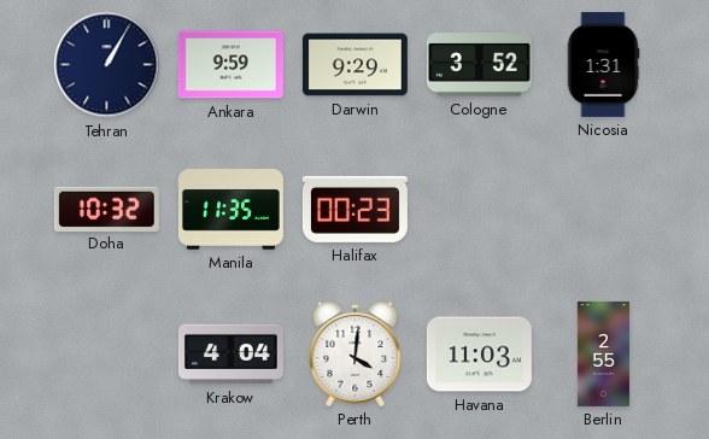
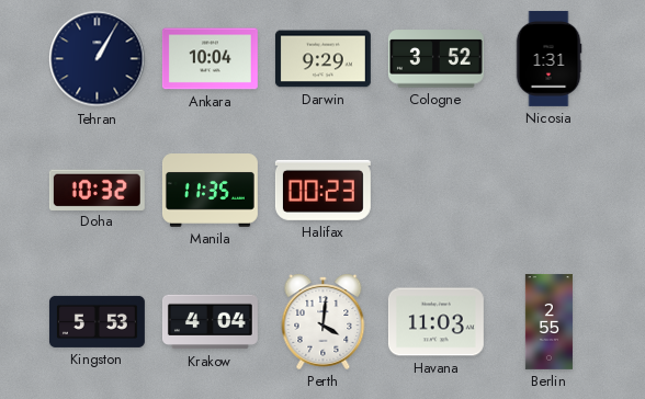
Ankara: 9:59 -> 10:04 (210, 59)
Kingston: none -> 5:53 (97, 321)
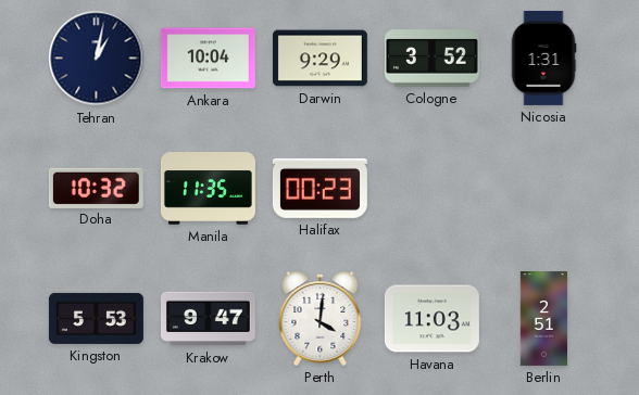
Tehran: 1:05 -> 1:02 (97, 59)
Krakow: 4:04 -> 9:47 (208, 319)
Berlin: 2:55 -> 2:51 (543, 318)
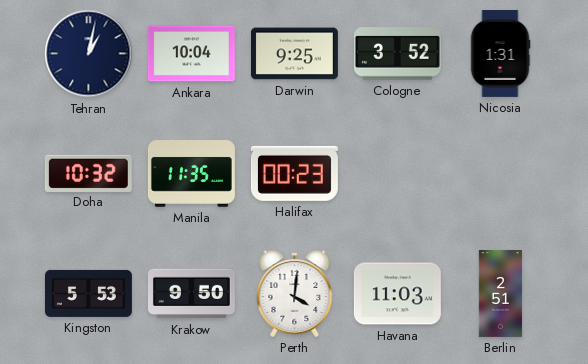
Darwin: 9:29 -> 9:25 (294, 54)
Krakow: 9:47 -> 9:50 (191, 294)
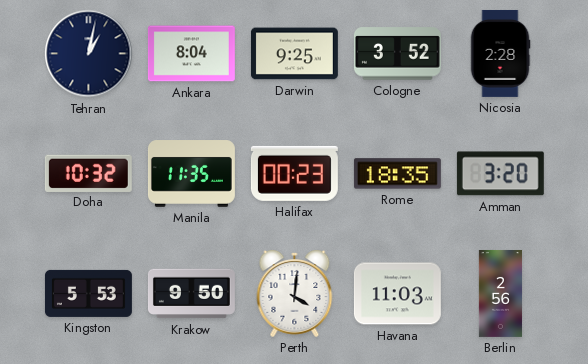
Ankara: 10:04 -> 8:04 (191, 54)
Nicosia: 1:31 -> 2:28 (500, 53)
Rome: none -> 18:35 (397, 174)
Amman: none -> 3:20 (500, 174)
Berlin: 2:51 -> 2:56 (500, 293)
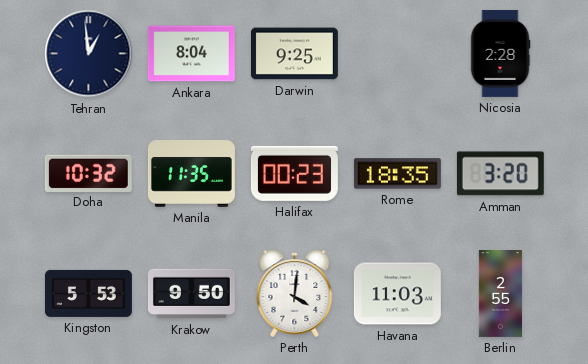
Tehran: 1:02 -> 12:59 (89, 54)
Cologne: 3:52 -> none (397, 54)
Berlin: 2:56 -> 2:55 (500, 293)
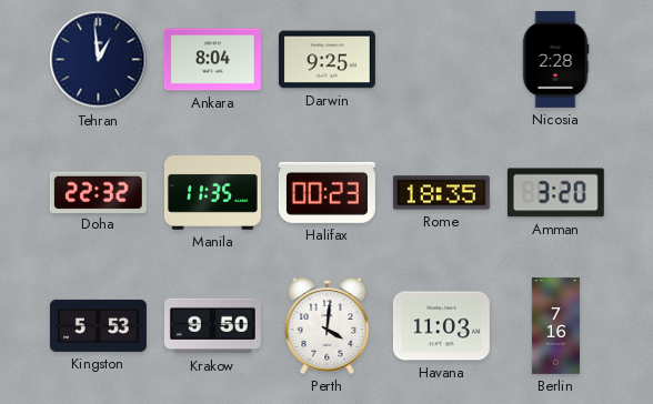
Doha: 10:32 -> 22:32 (98, 192)
Berlin: 2:55 -> 7:16 (555, 325)
